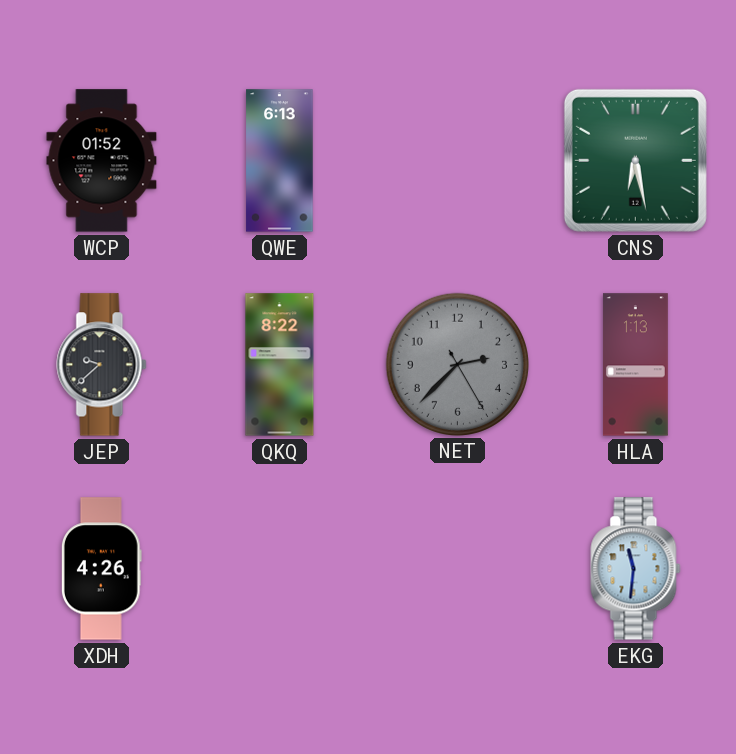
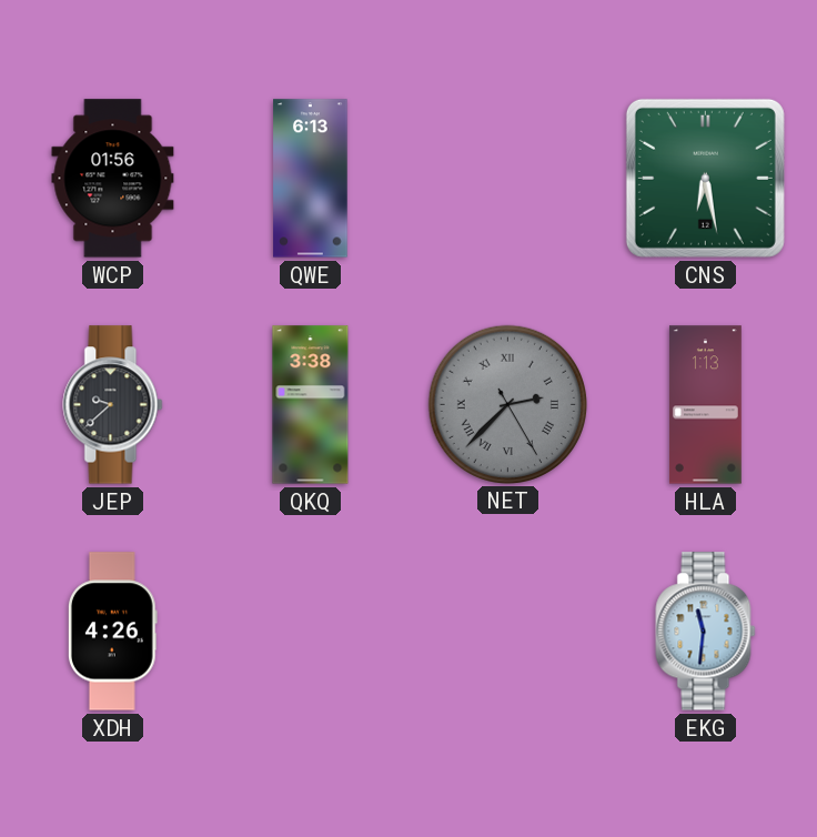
WCP: 01:52 -> 01:56 (113, 179)
QKQ: 8:22 -> 3:38 (311, 405)
NET numerals: Arabic -> Roman (507, 404)
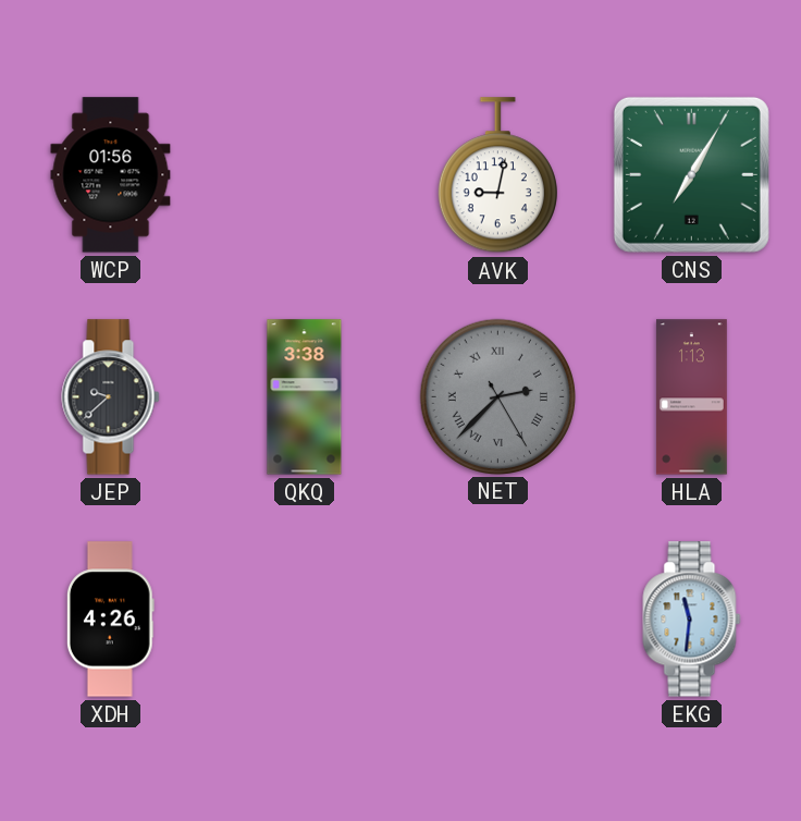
QWE: 6:13 -> none (311, 179)
AVK: none -> 9:02 (497, 175)
CNS: 6:28 -> 7:05 (691, 174)
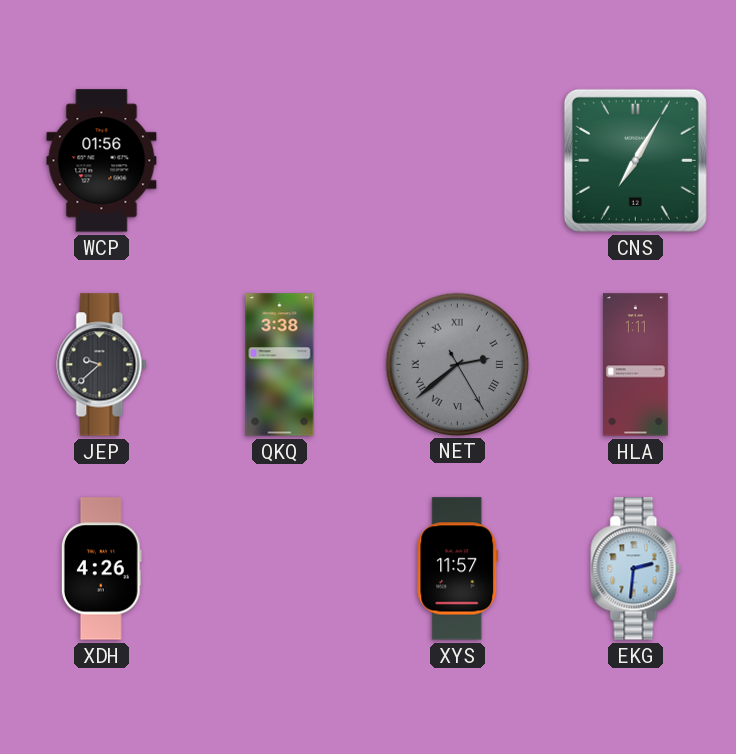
AVK: 9:02 -> none (497, 175)
NET: 2:37 -> 2:38 (457, 364)
HLA: 1:13 -> 1:11 (635, 365)
XYS: none -> 11:57 (458, 569)
EKG: 11:31 -> 2:31 (636, 569)
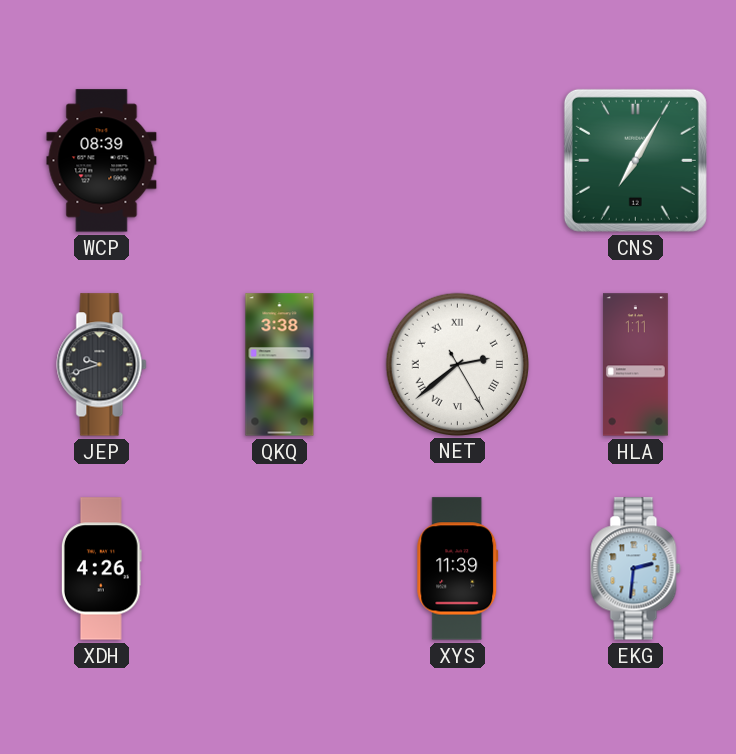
WCP: 01:56 -> 08:39 (102, 161)
JEP: 9:38 -> 9:42 (102, 365)
NET dial: grey -> white (457, 364)
XYS: 11:57 -> 11:39 (458, 569)
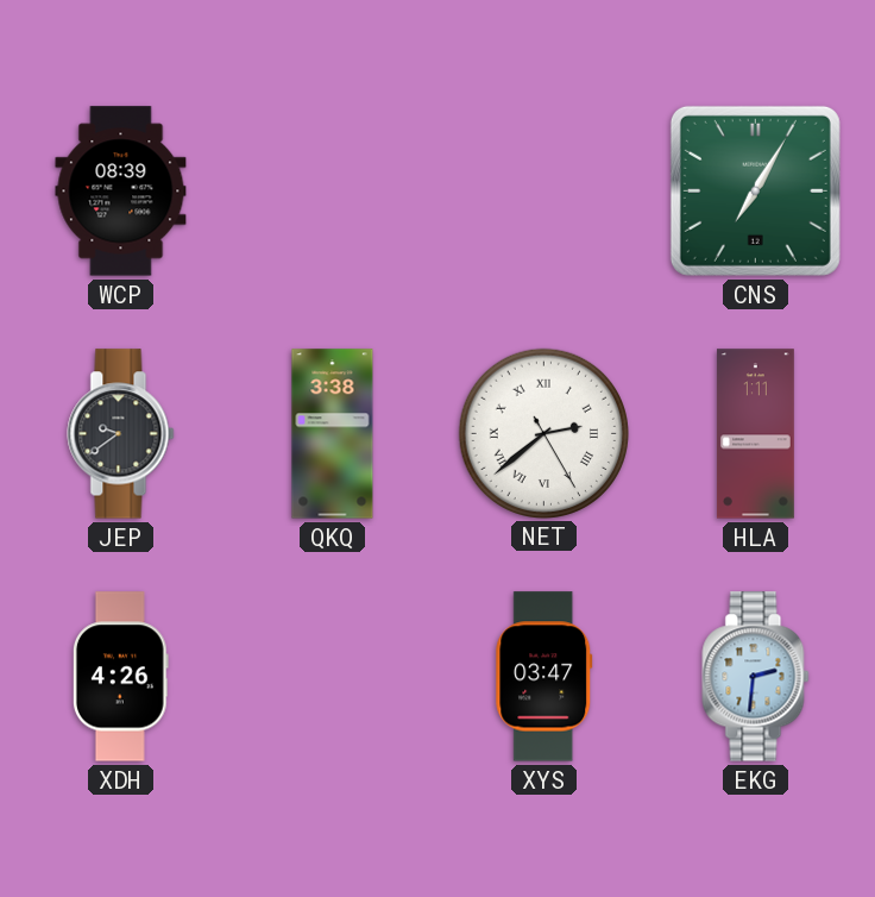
JEP: 9:42 -> 9:39 (121, 434)
XYS: 11:39 -> 03:47 (544, 677)
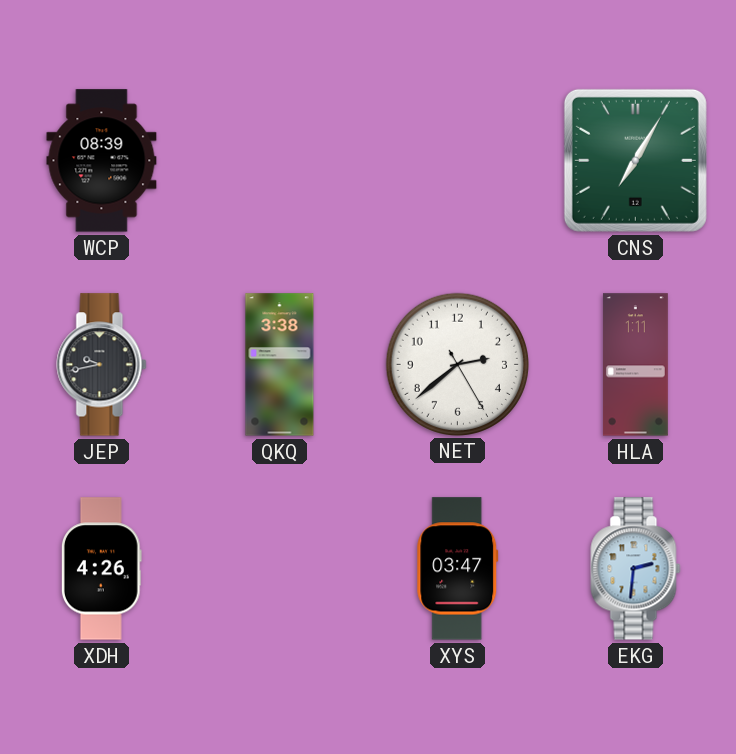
JEP: 9:39 -> 9:43 (102, 365)
NET numerals: Roman -> Arabic (457, 364)
